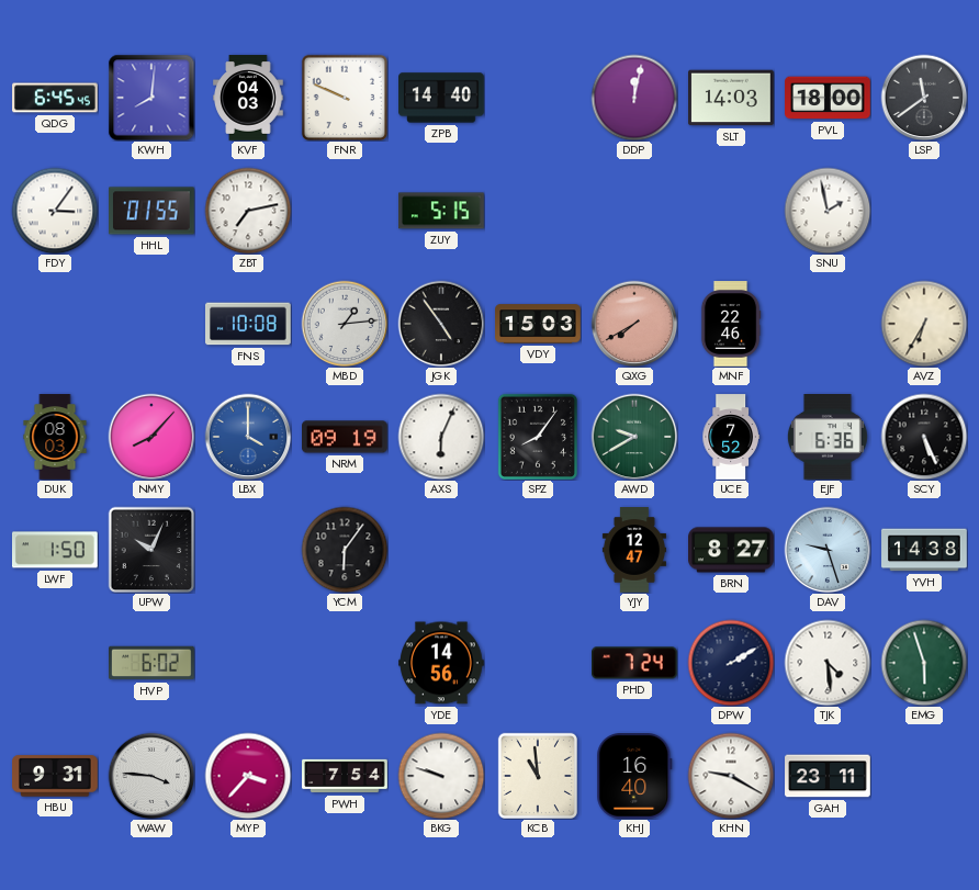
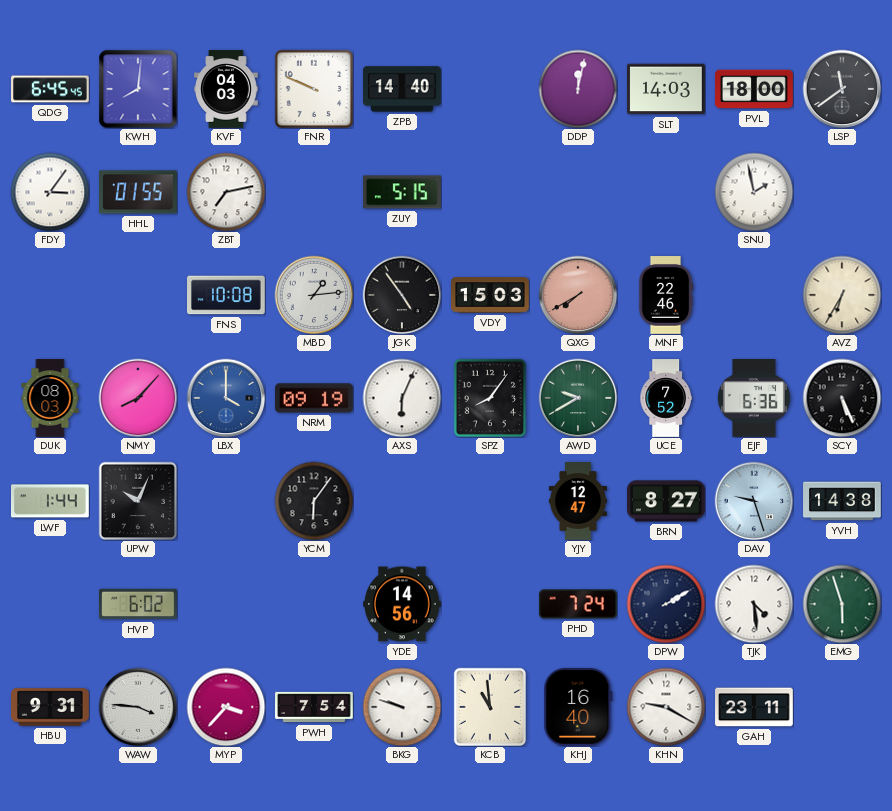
LWF: 1:50 -> 1:44 (51, 501)
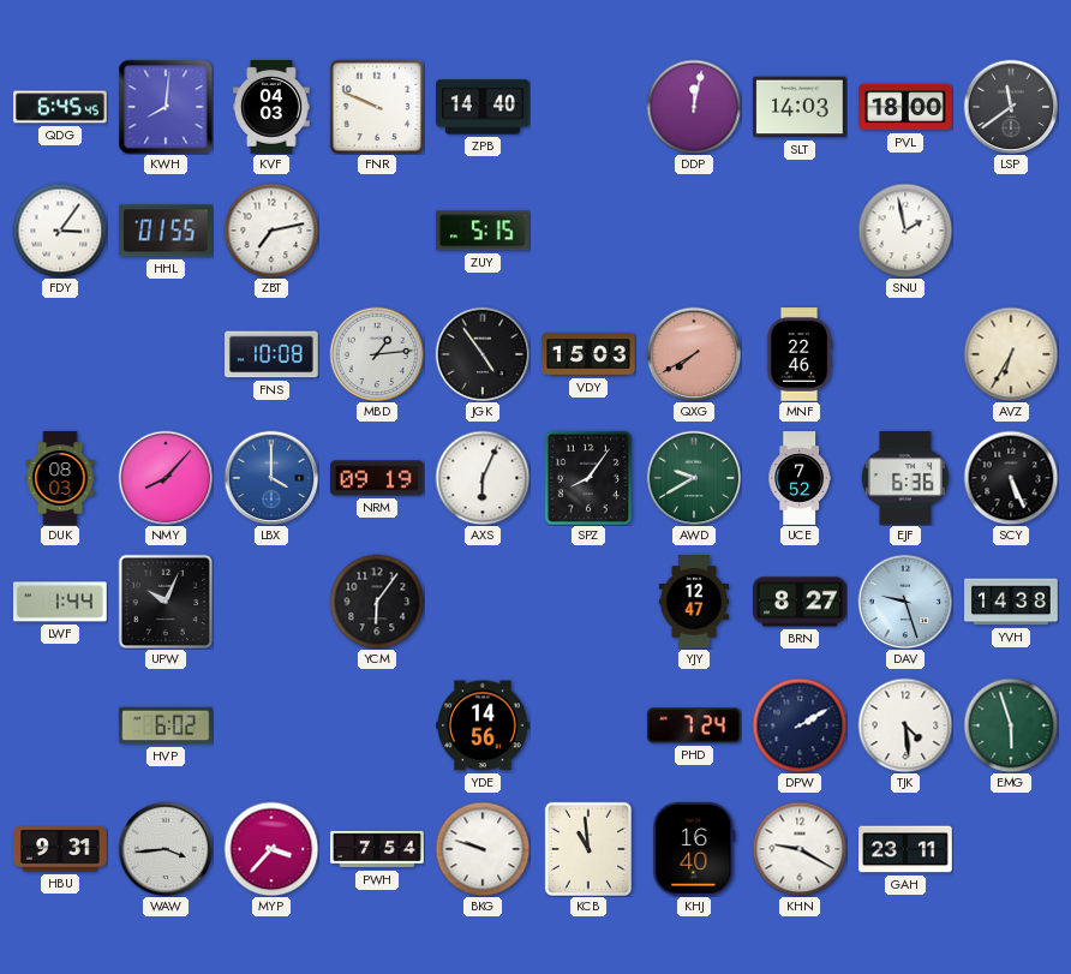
WAW: 3:46 -> 3:44 (166, 849)
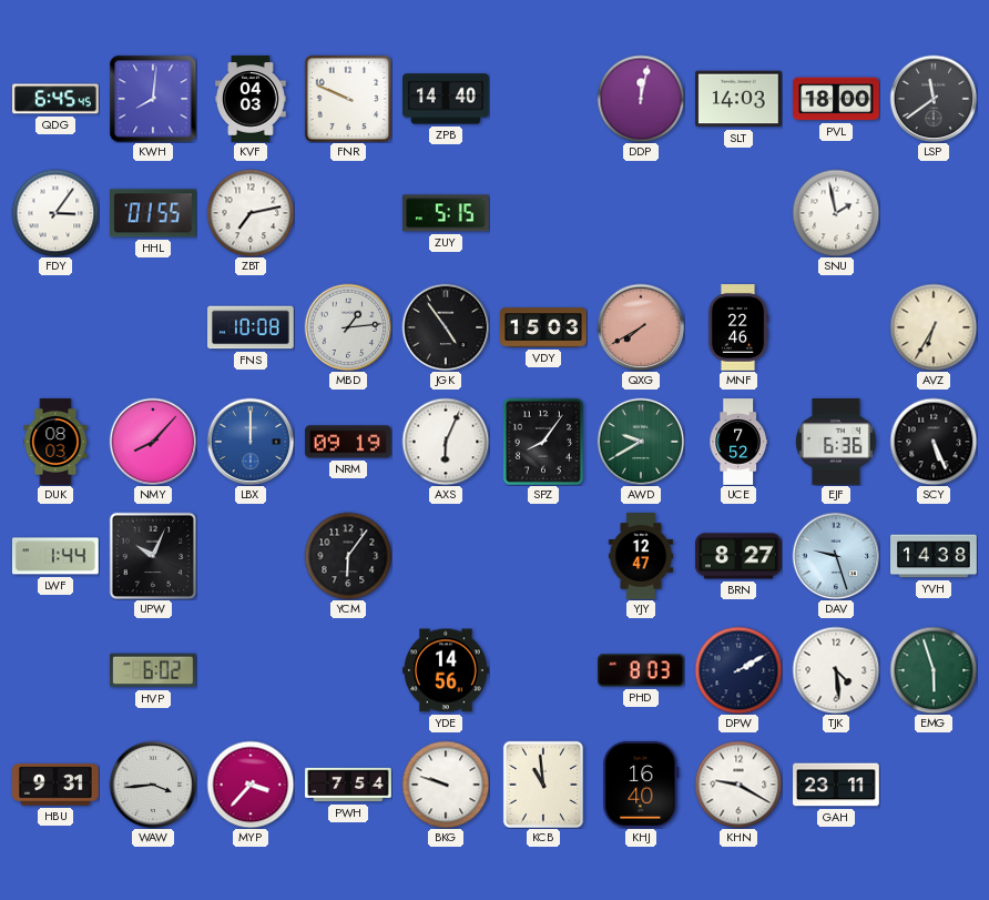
LBX: 4:00 -> 12:00 (251, 442)
PHD: 7:24 -> 8:03 (642, 670)
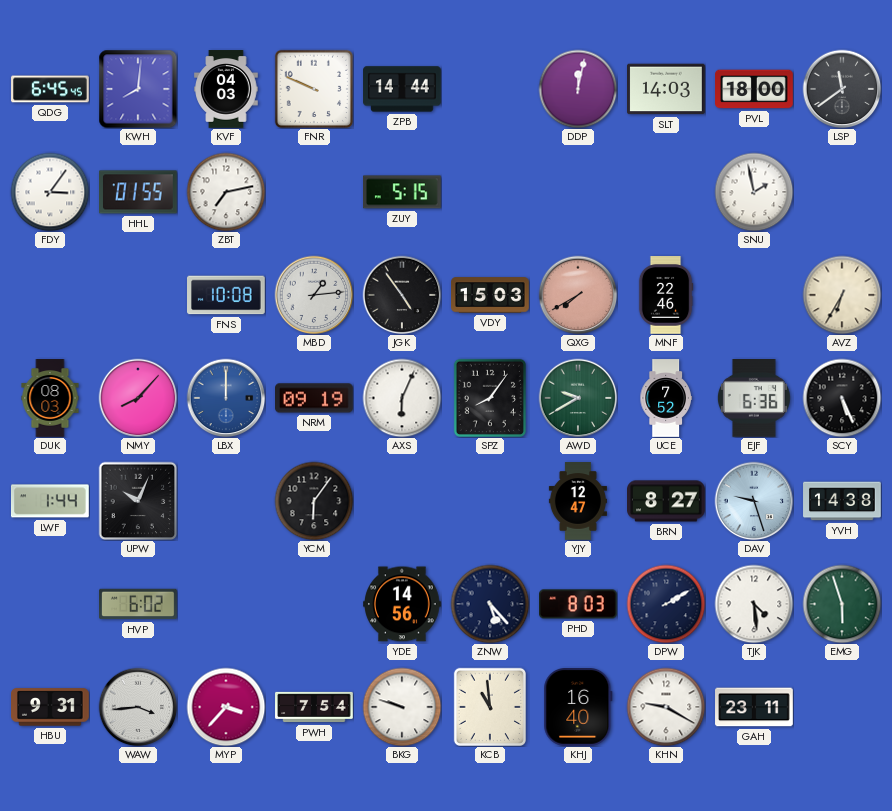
ZPB: 14:40 -> 14:44 (402, 89)
ZNW: none -> 5:23 (490, 604)
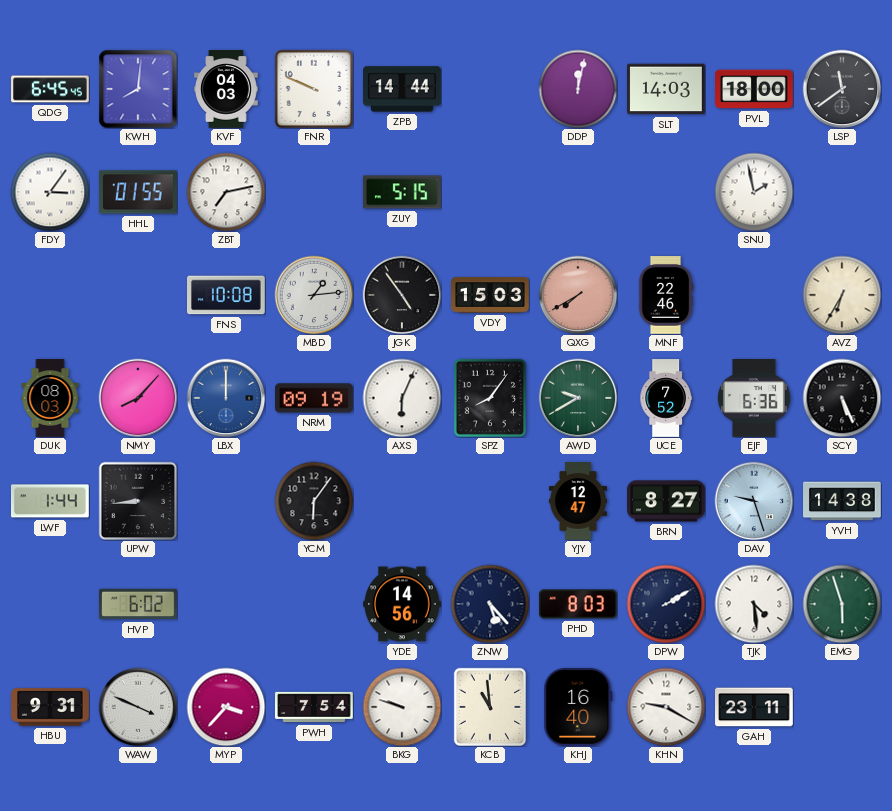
UPW: 10:04 -> 8:44 (138, 501)
WAW: 3:44 -> 3:49 (138, 707)
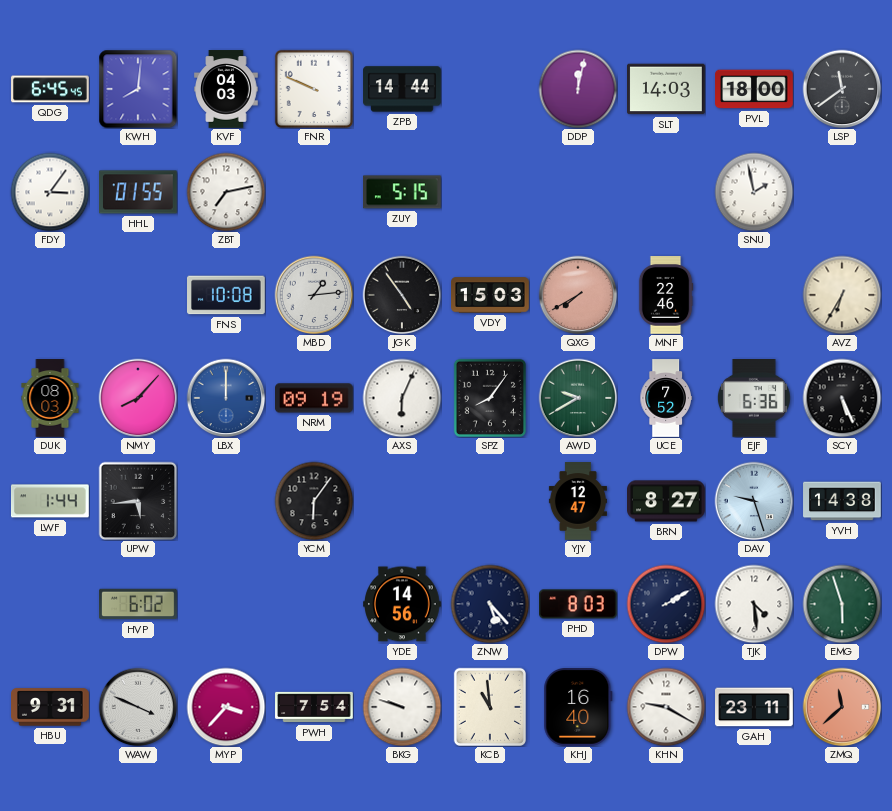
UPW: 8:44 -> 5:44 (138, 501)
ZMQ: none -> 11:38 (842, 707)
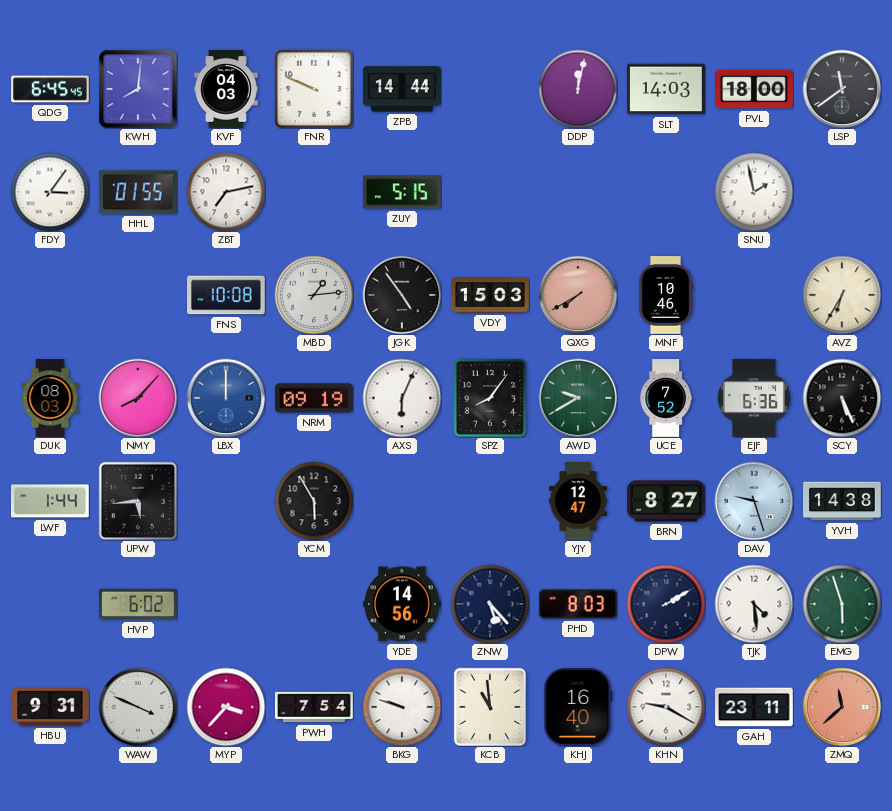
MNF: 22:46 -> 10:46 (666, 295)
YCM: 6:06 -> 5:55 (314, 501)
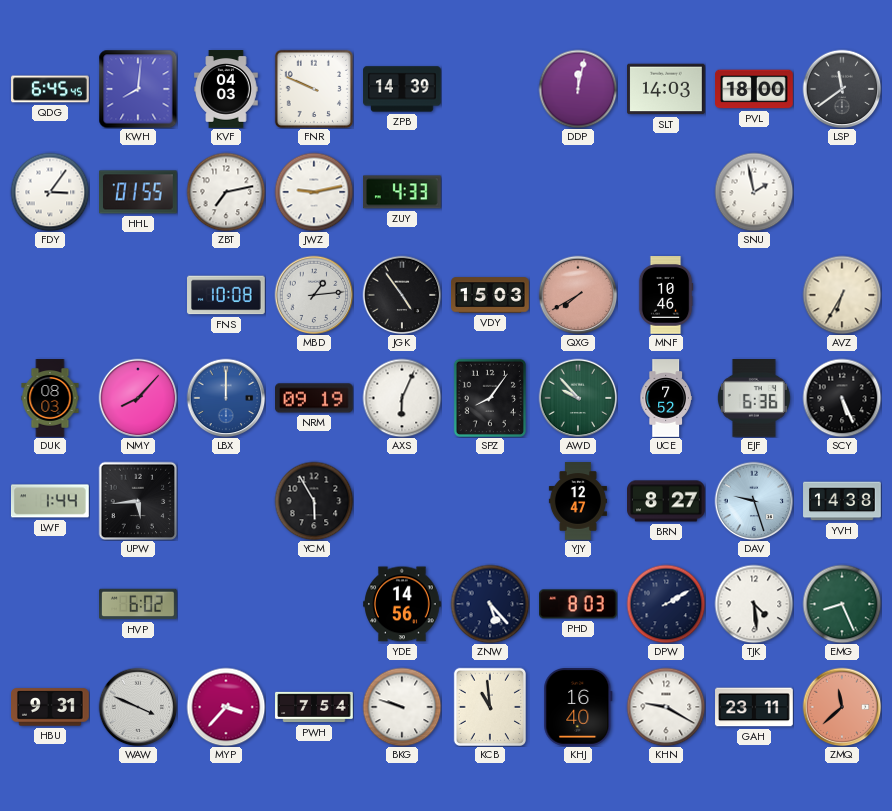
ZPB: 14:44 -> 14:39 (402, 89)
JWZ: none -> 9:13 (314, 192)
ZUY: 5:15 -> 4:33 (403, 192)
AWD: 9:40 -> 9:53 (578, 398)
EMG: 5:57 -> 8:26 (842, 604)
